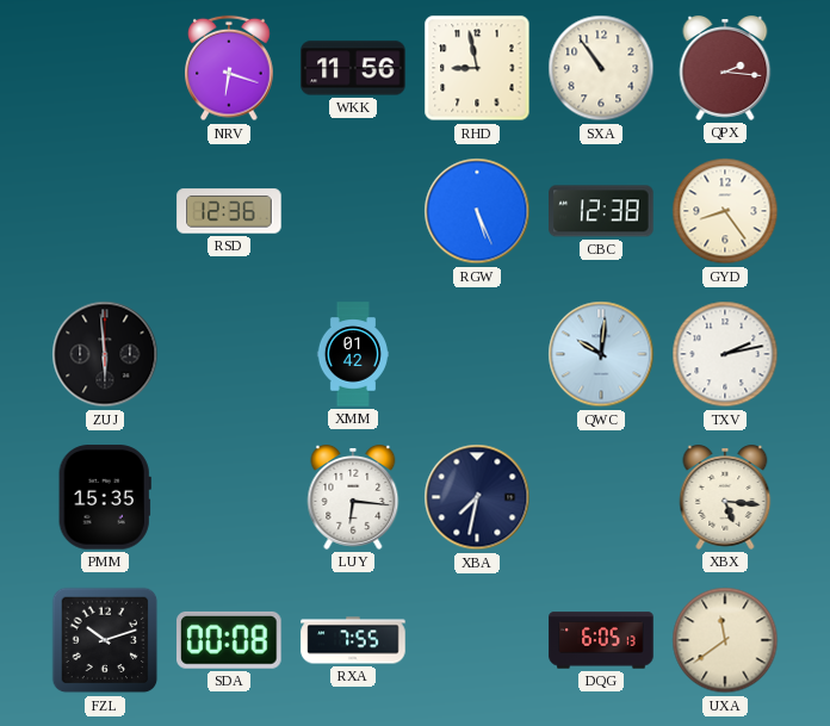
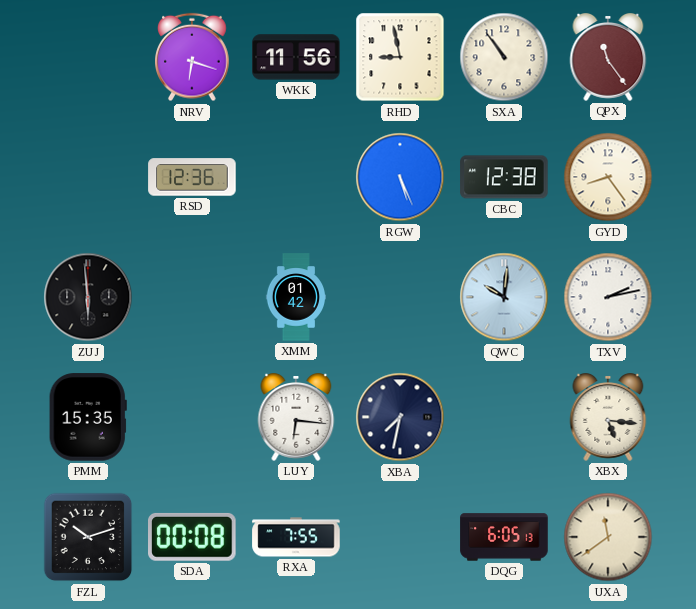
QPX: 2:16 -> 11:24 (608, 58)
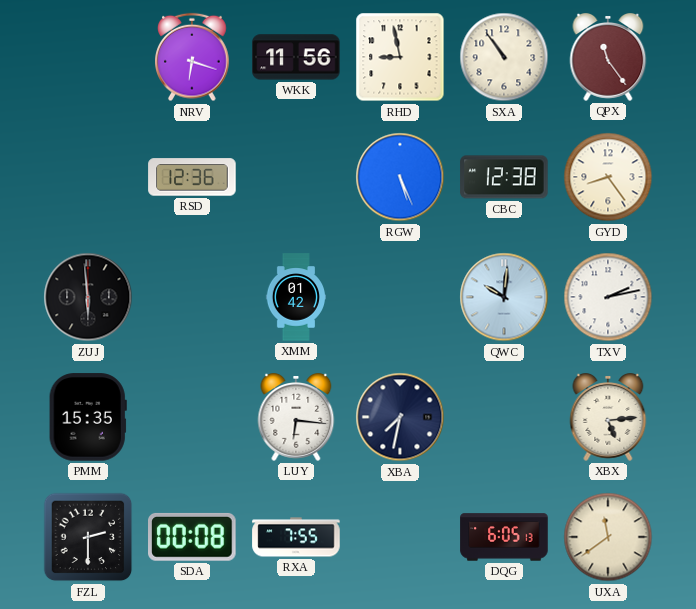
XBX: 5:16 -> 5:14 (608, 418)
FZL: 10:12 -> 2:30 (88, 537)
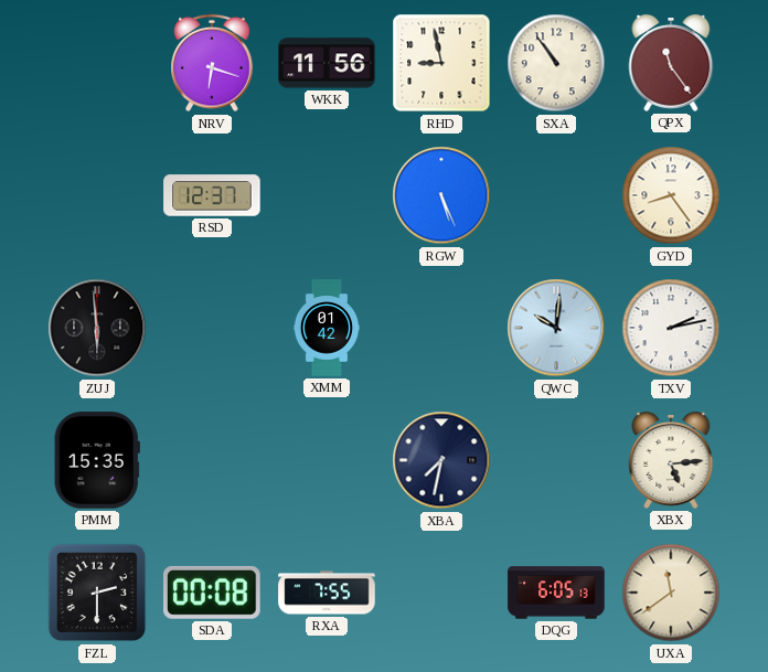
RSD: 12:36 -> 12:37 (212, 195)
CBC: 12:38 -> none (504, 177)
LUY: 6:16 -> none (296, 418)
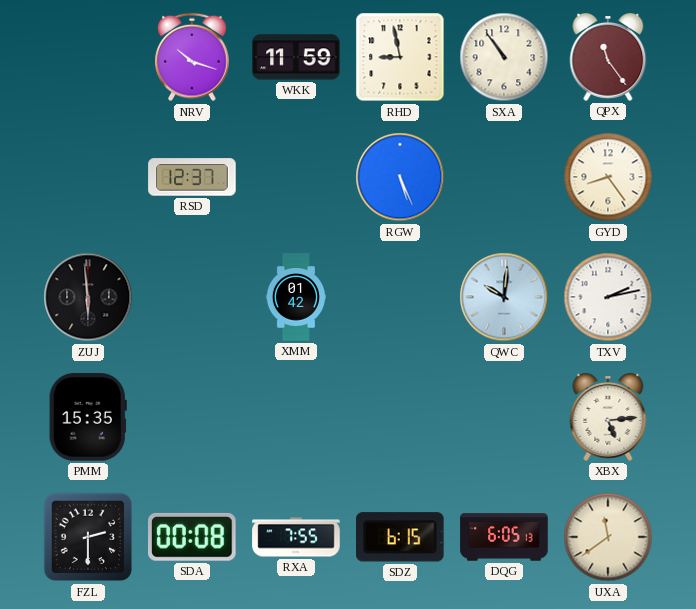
NRV: 6:18 -> 10:18 (192, 57)
WKK: 11:56 -> 11:59 (296, 57)
XBA: 7:32 -> none (441, 460)
SDZ: none -> 6:15 (401, 537)
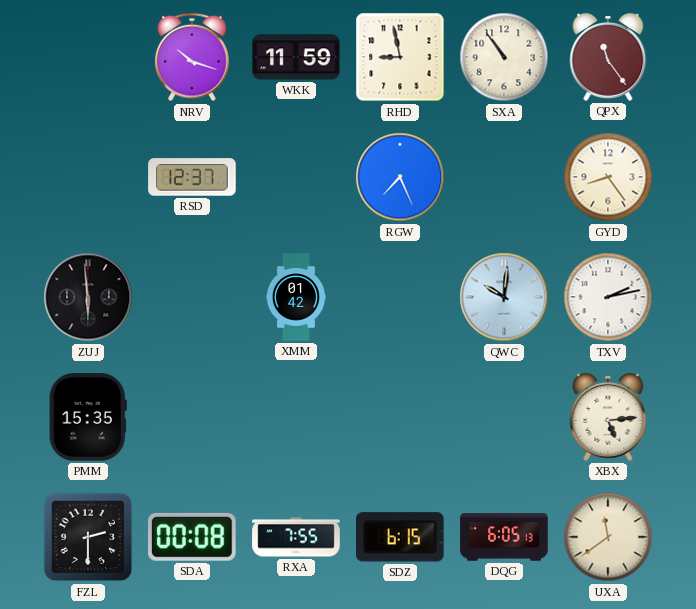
RGW: 5:26 -> 7:26 (400, 177)
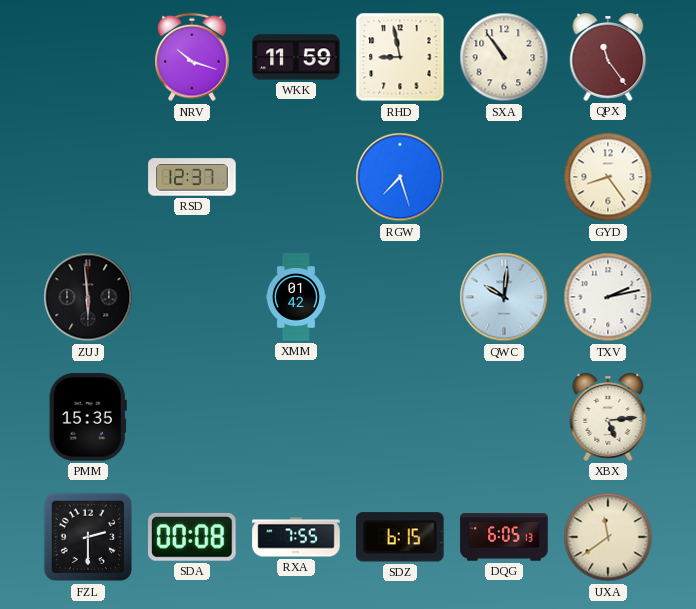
RGW: 7:26 -> 7:27 (400, 177)
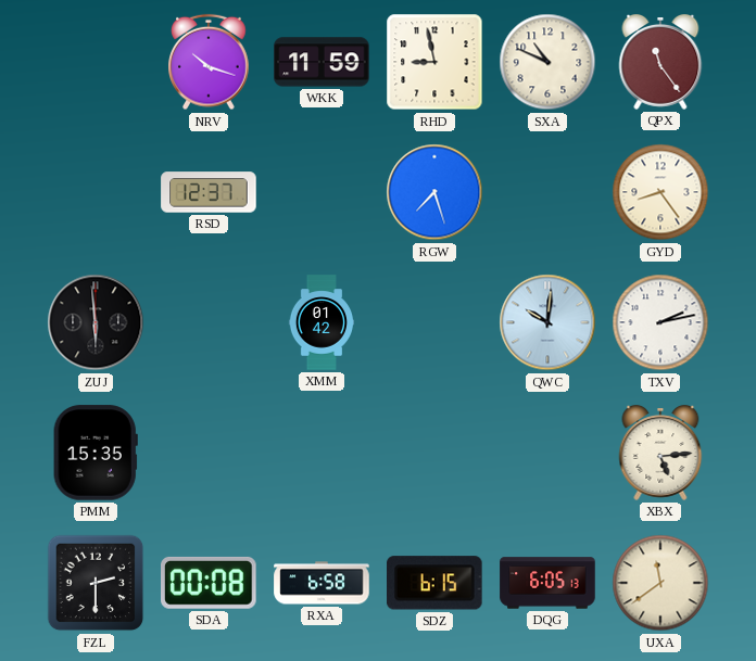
SXA: 10:54 -> 10:49 (547, 62)
RXA: 7:55 -> 6:58 (322, 583)
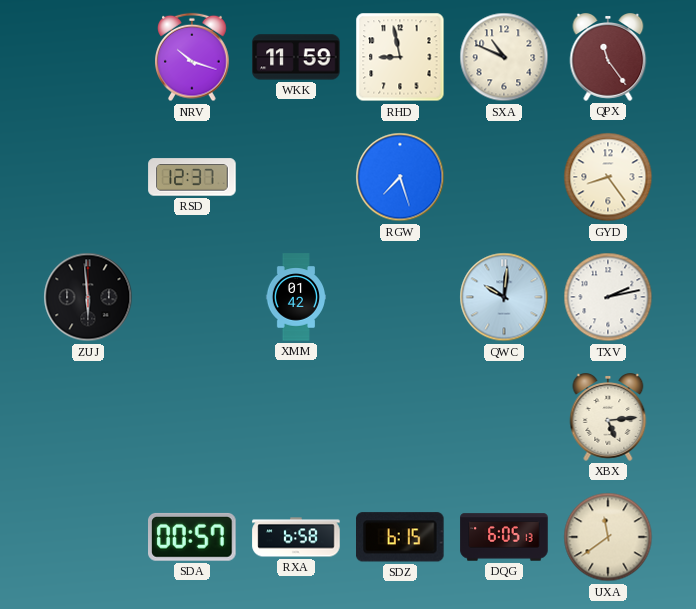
PMM: 15:35 -> none (96, 453)
FZL: 2:30 -> none (96, 583)
SDA: 00:08 -> 00:57 (192, 537)
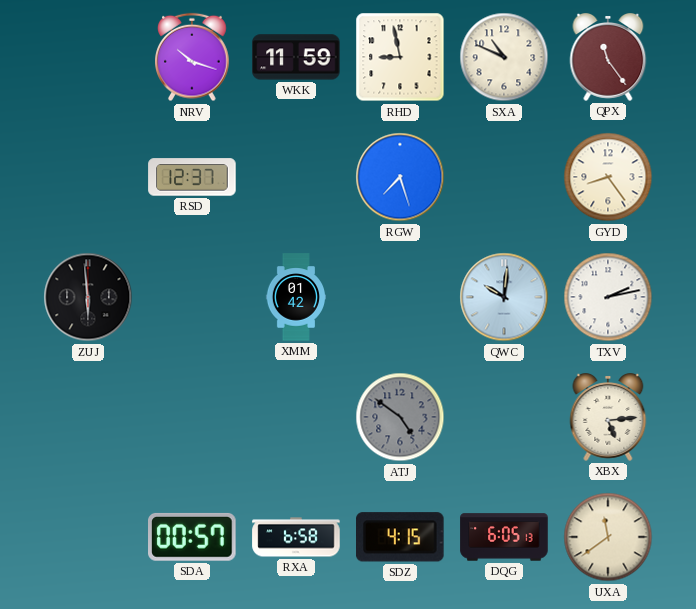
ATJ: none -> 4:51 (400, 417)
SDZ: 6:15 -> 4:15 (401, 537)
